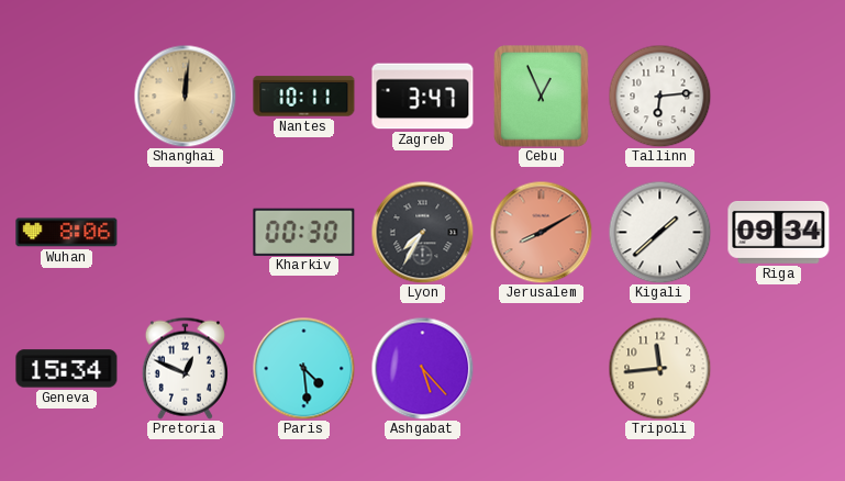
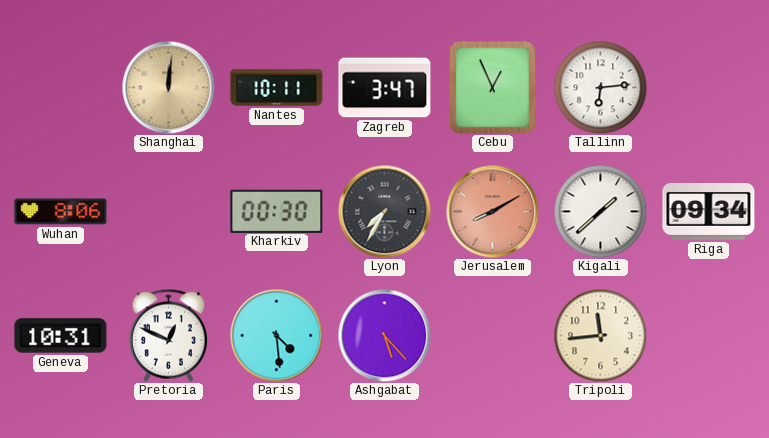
Geneva: 15:34 -> 10:31 (61, 336)
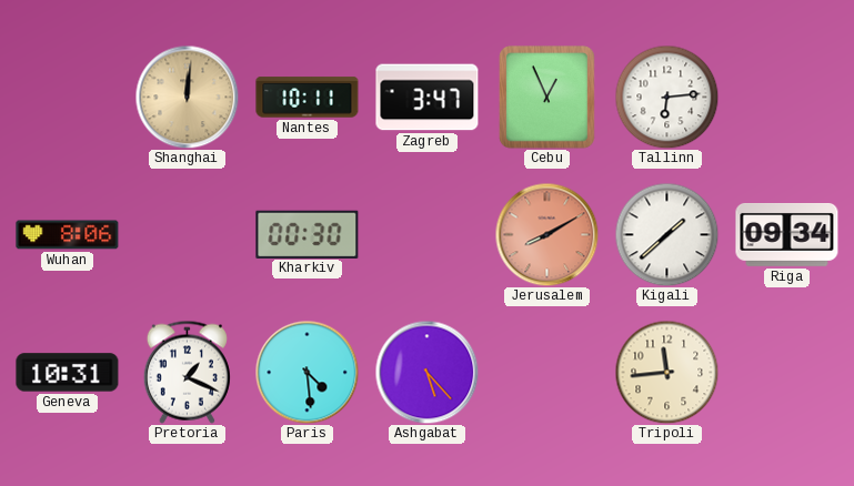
Lyon: 7:35 -> none (384, 211)
Pretoria: 12:49 -> 1:19 (187, 372)
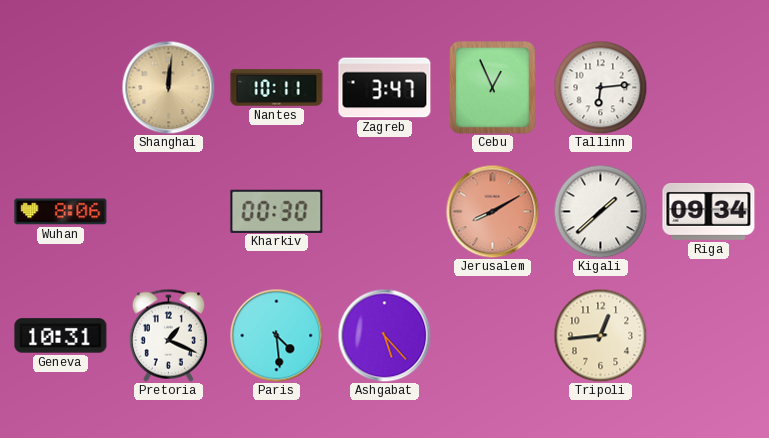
Tripoli: 11:44 -> 12:44 (600, 335)
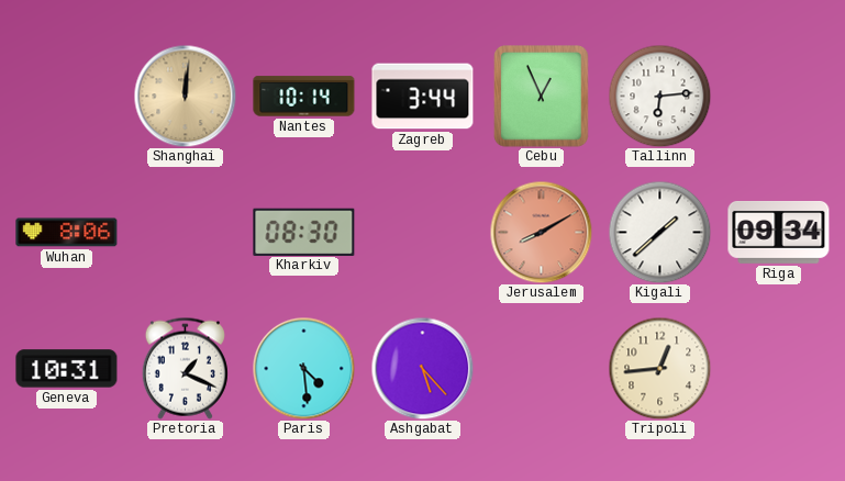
Nantes: 10:11 -> 10:14 (304, 97)
Zagreb: 3:47 -> 3:44 (423, 97)
Kharkiv: 00:30 -> 08:30 (304, 232)
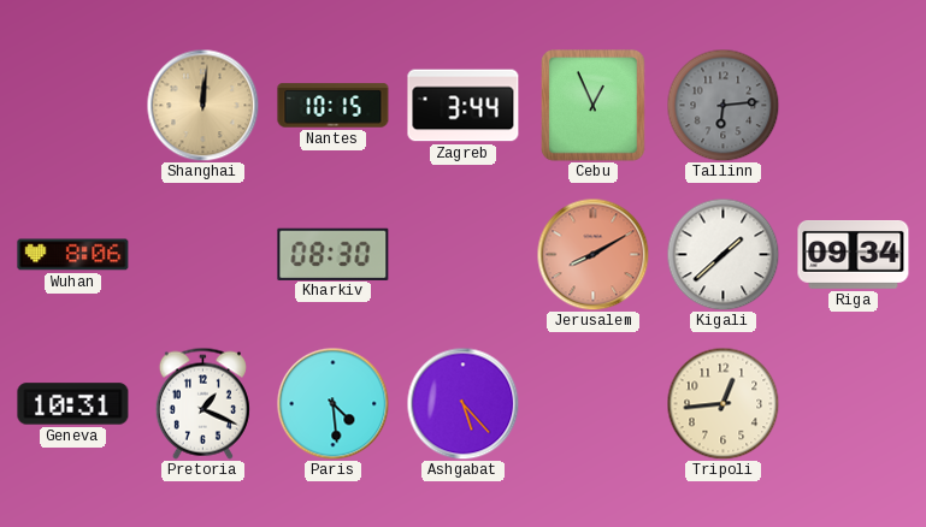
Nantes: 10:14 -> 10:15 (334, 106)
Tallinn dial: white -> grey (722, 105)
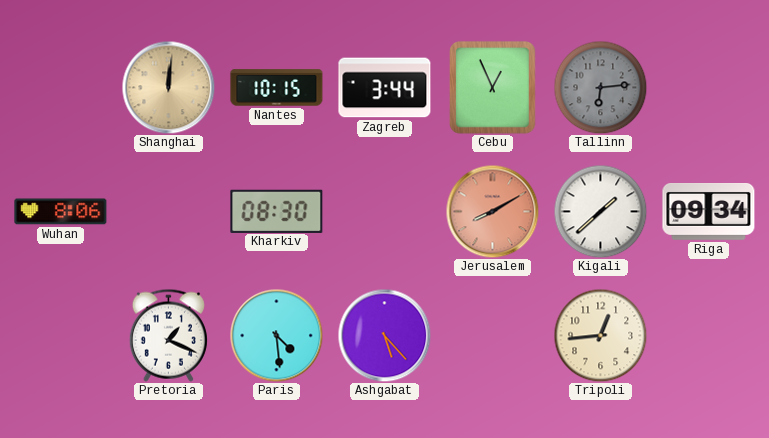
Geneva: 10:31 -> none (73, 404)
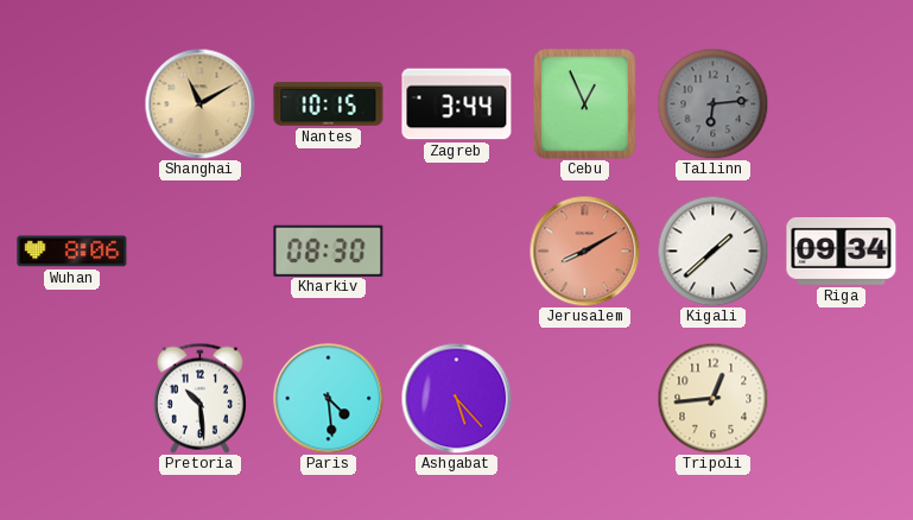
Shanghai: 12:01 -> 11:10 (199, 103)
Pretoria: 1:19 -> 10:29 (199, 398)
